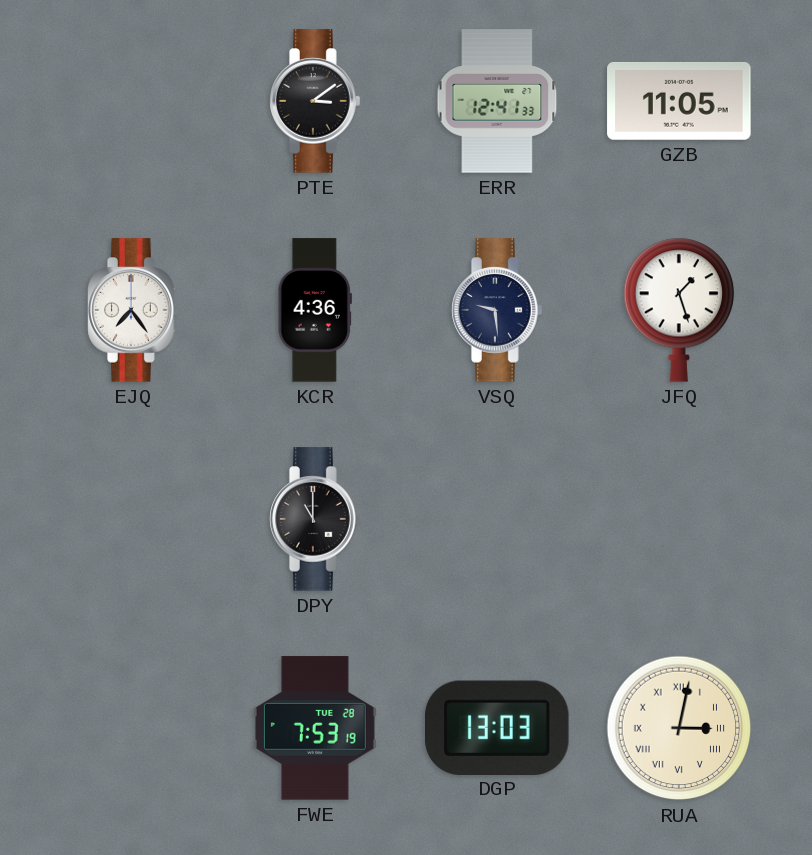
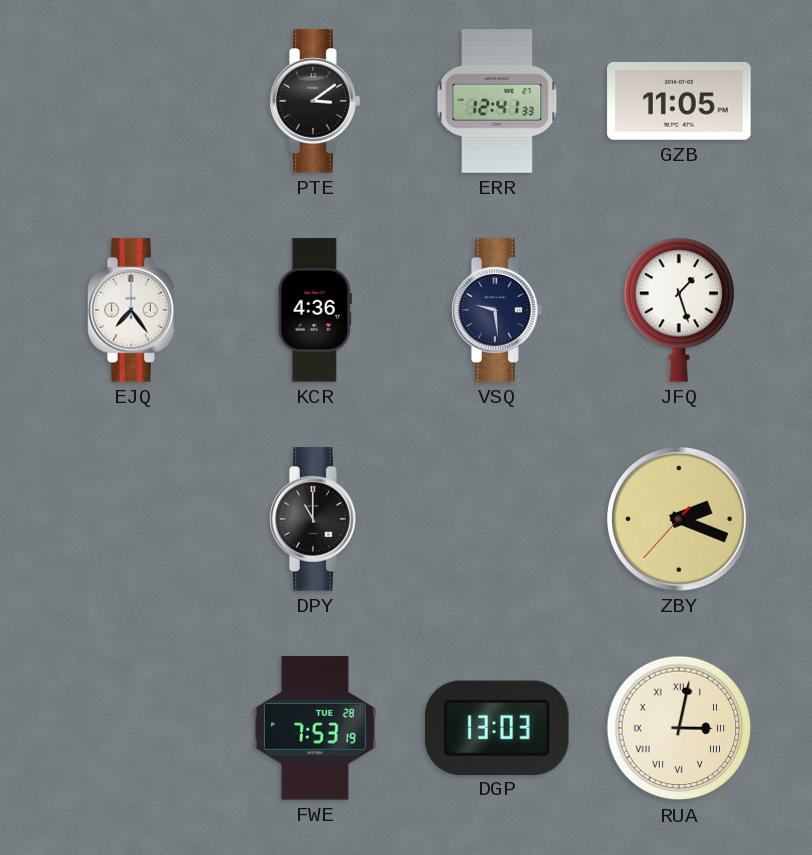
ZBY: none -> 2:18 (680, 520)
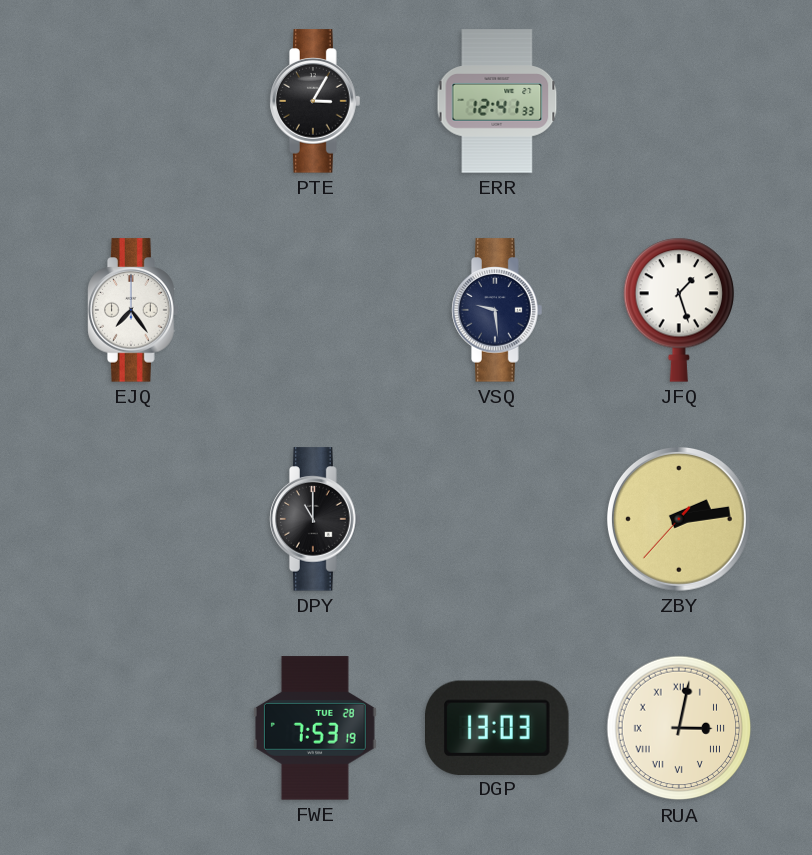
PTE: 3:09 -> 3:05 (315, 101)
GZB: 11:05 -> none (679, 101)
KCR: 4:36 -> none (315, 310)
ZBY: 2:18 -> 2:13 (680, 520)
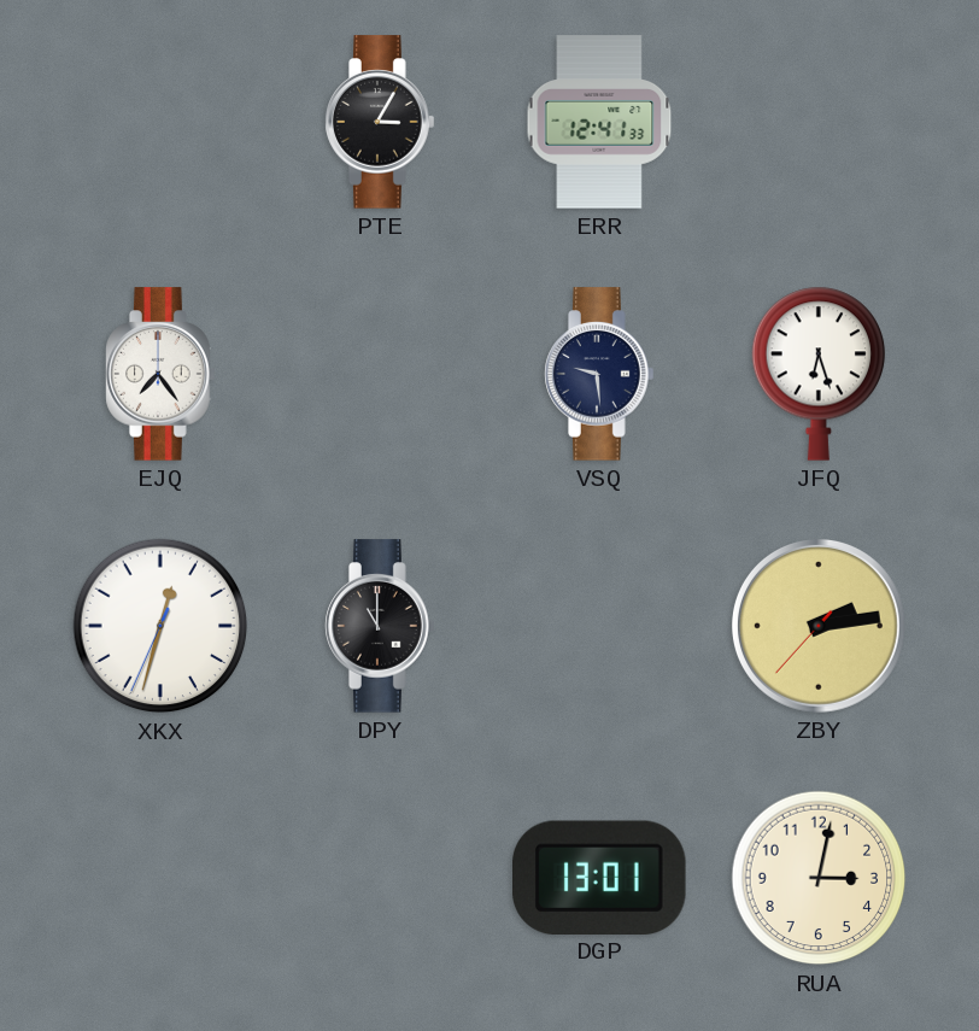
JFQ: 1:27 -> 6:27 (819, 374)
XKX: none -> 12:32 (160, 626)
FWE: 7:53 -> none (315, 728)
DGP: 13:03 -> 13:01 (600, 877)
RUA numerals: Roman -> Arabic (819, 878)
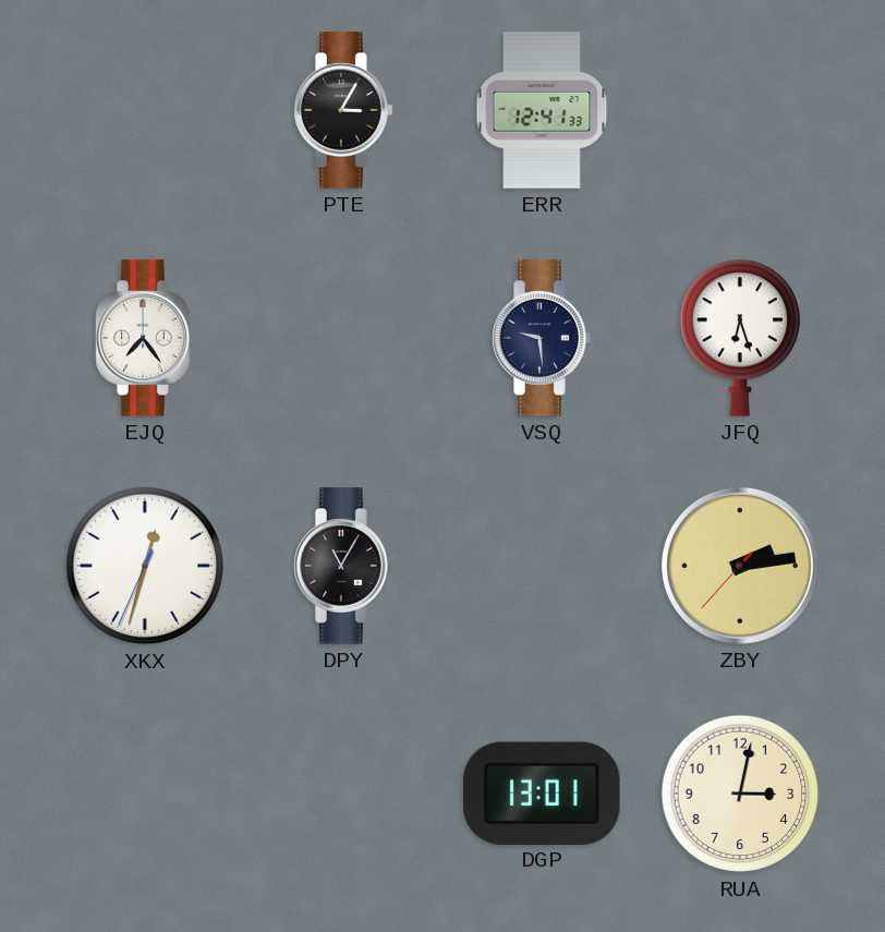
DPY: 11:00 -> 11:05 (343, 566)
